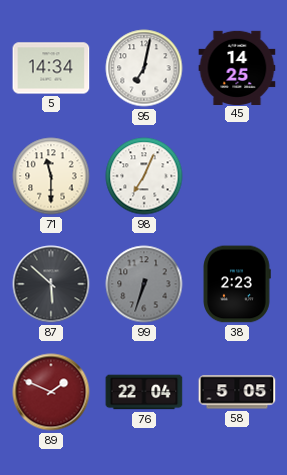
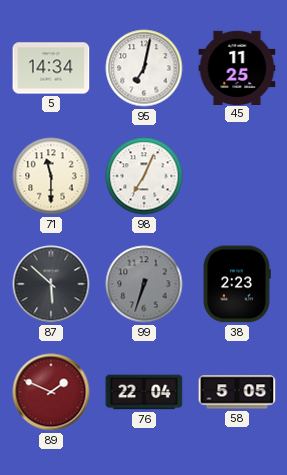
45: 14:25 -> 11:25 (237, 67)
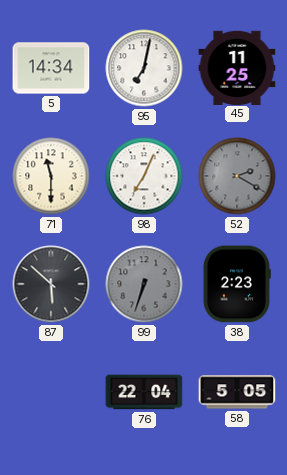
52: none -> 2:20 (237, 176)
89: 1:49 -> none (51, 392)
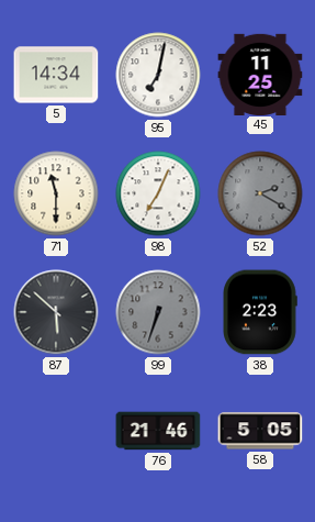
76: 22:04 -> 21:46 (158, 431)
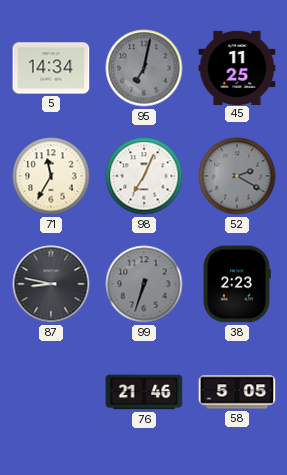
95 dial: white -> grey (144, 68)
71: 11:30 -> 11:35 (51, 176)
87: 5:52 -> 8:47 (51, 284)
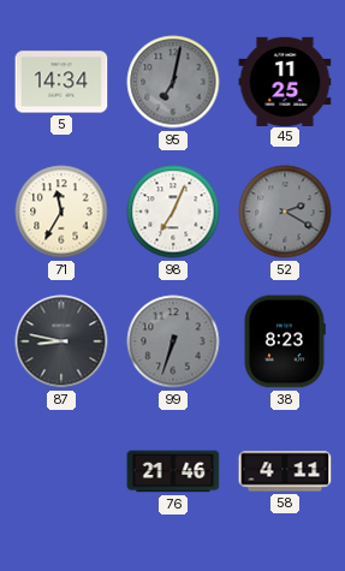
38: 2:23 -> 8:23 (285, 341)
58: 5:05 -> 4:11 (285, 471)
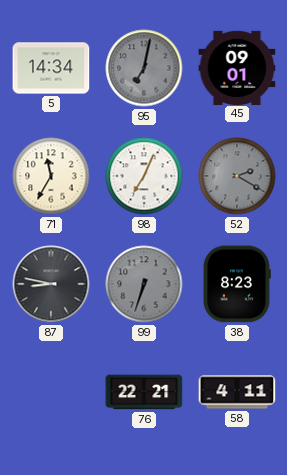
45: 11:25 -> 09:01 (237, 67)
76: 21:46 -> 22:21 (144, 392)
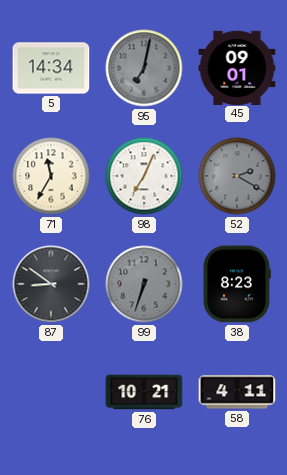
87: 8:47 -> 8:51 (51, 284)
76: 22:21 -> 10:21 (144, 392)
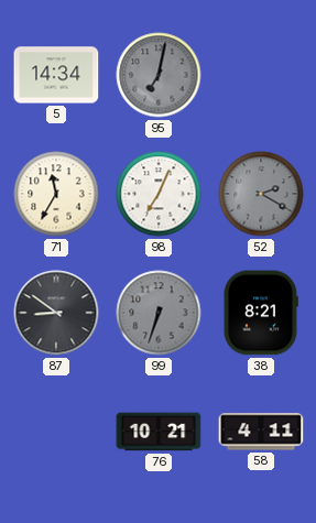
45: 09:01 -> none (237, 67)
38: 8:23 -> 8:21 (261, 313)
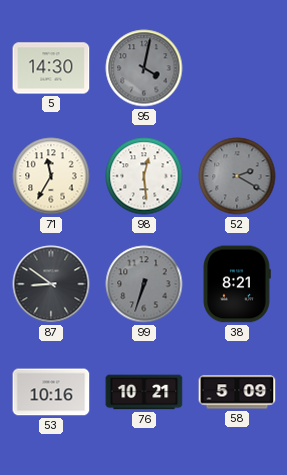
5: 14:34 -> 14:30 (51, 68)
95: 7:02 -> 4:02 (144, 68)
98: 7:04 -> 12:29 (144, 176)
53: none -> 10:16 (51, 392)
58: 4:11 -> 5:09 (237, 392)
